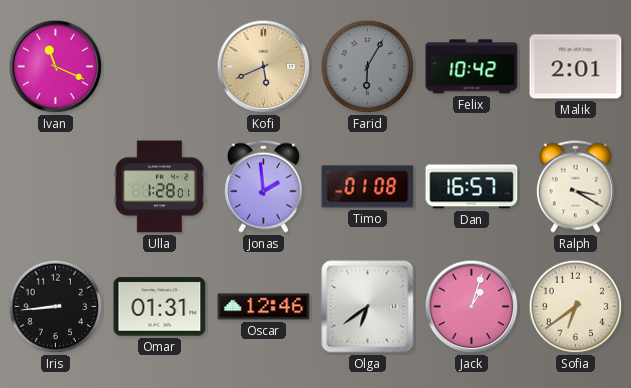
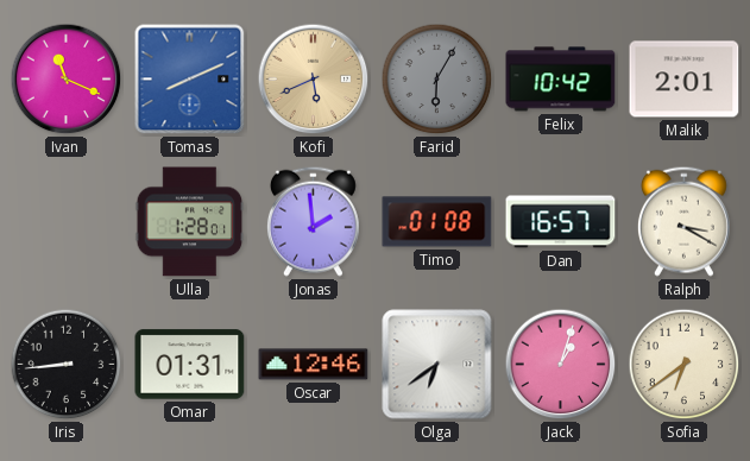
Tomas: none -> 8:11 (190, 80)
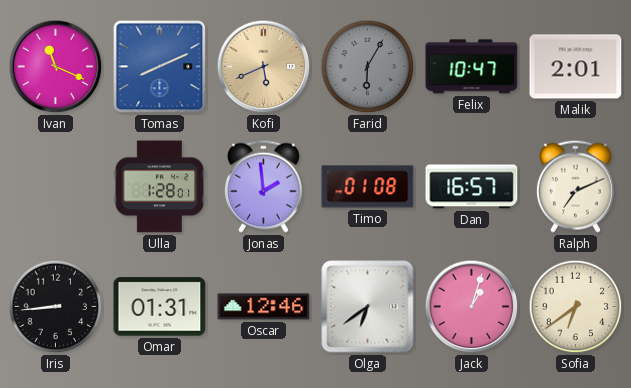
Felix: 10:42 -> 10:47 (472, 67)
Ralph: 3:20 -> 7:11 (575, 186)
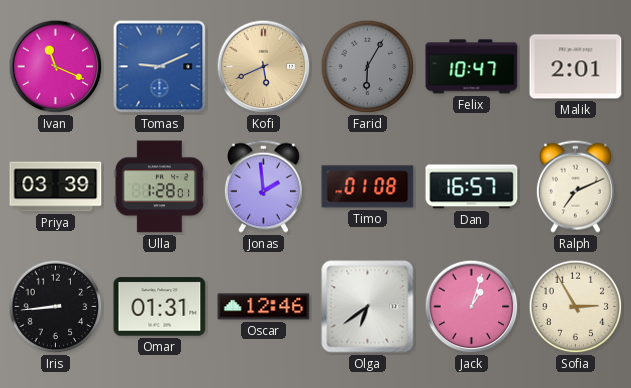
Tomas: 8:11 -> 9:11 (160, 67)
Priya: none -> 03:39 (56, 187)
Sofia: 6:39 -> 2:55 (576, 307)
